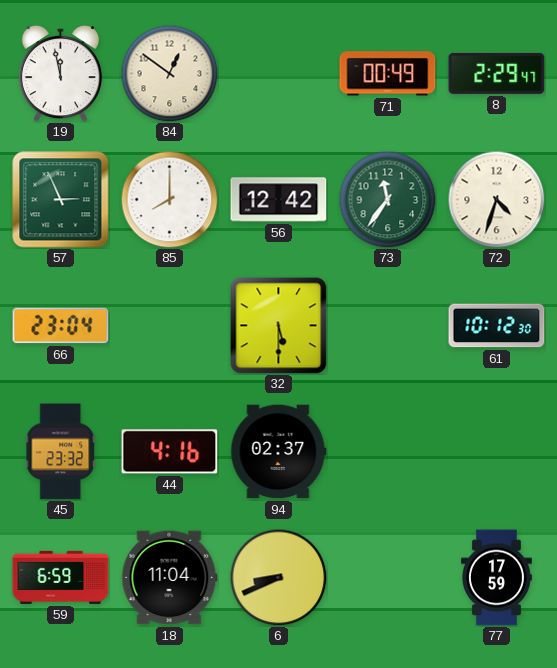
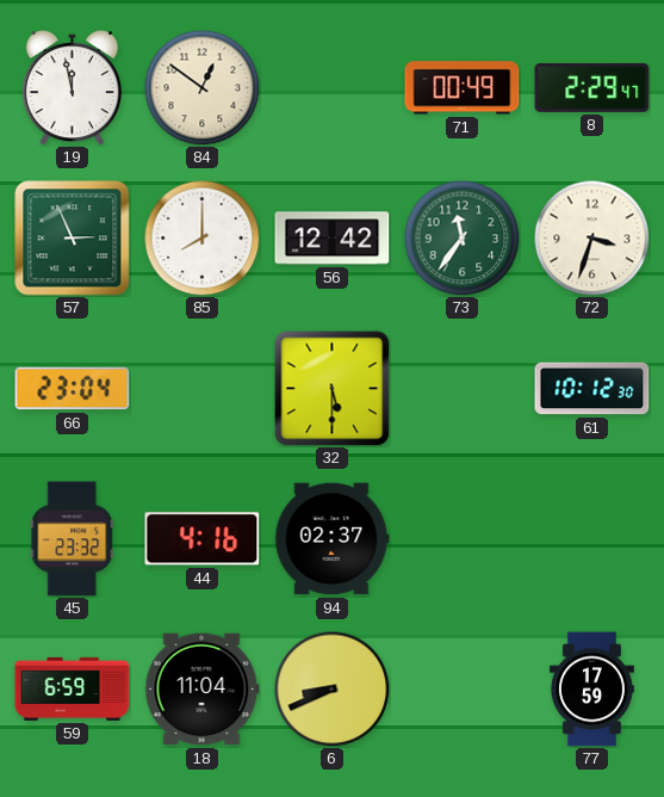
72: 4:33 -> 3:33 (591, 237)
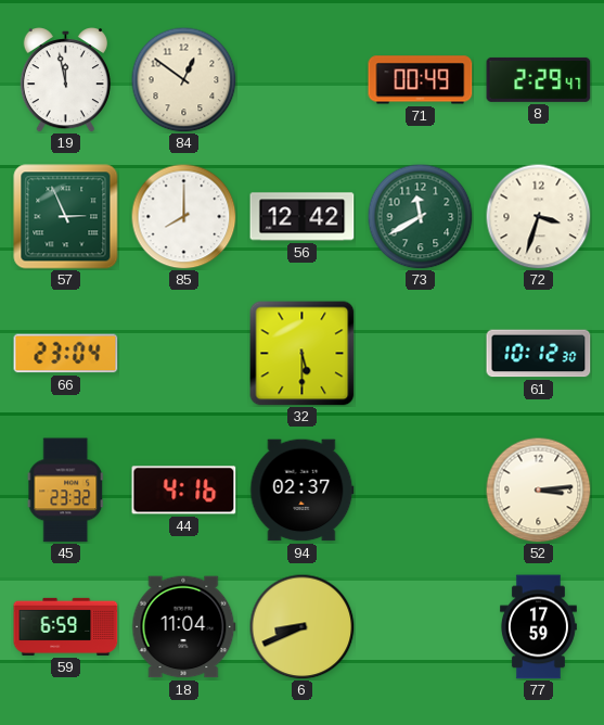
73: 11:36 -> 11:40 (420, 216)
52: none -> 3:14 (538, 489)
